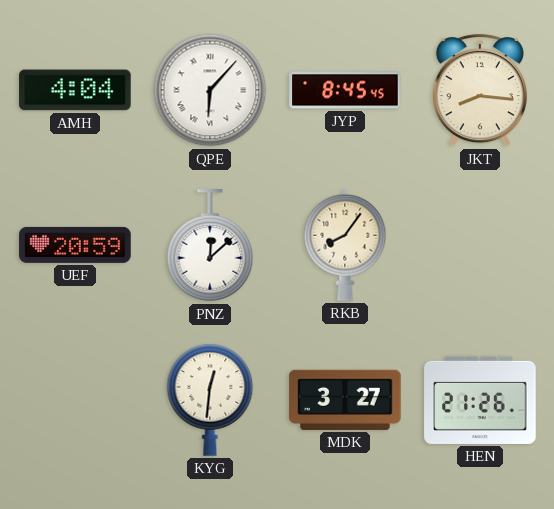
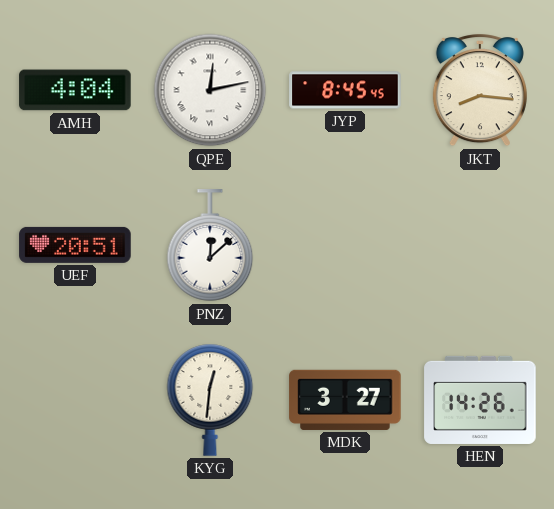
QPE: 6:07 -> 12:13 (210, 90)
UEF: 20:59 -> 20:51 (75, 245)
RKB: 8:06 -> none (345, 245)
HEN: 21:26 -> 14:26 (480, 400)
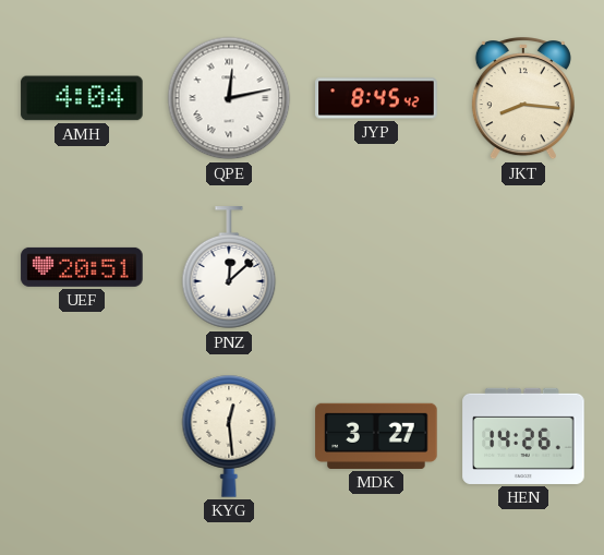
JYP: 8:45:45 -> 8:45:42 (376, 98)
KYG: 12:31 -> 12:29 (229, 436)
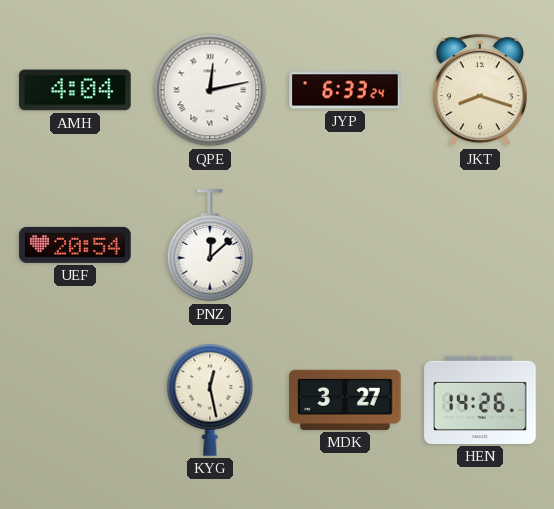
JYP: 8:45 -> 6:33 (345, 90)
JKT: 8:16 -> 8:18 (480, 91)
UEF: 20:51 -> 20:54 (75, 245)
KYG: 12:29 -> 12:28 (210, 400)
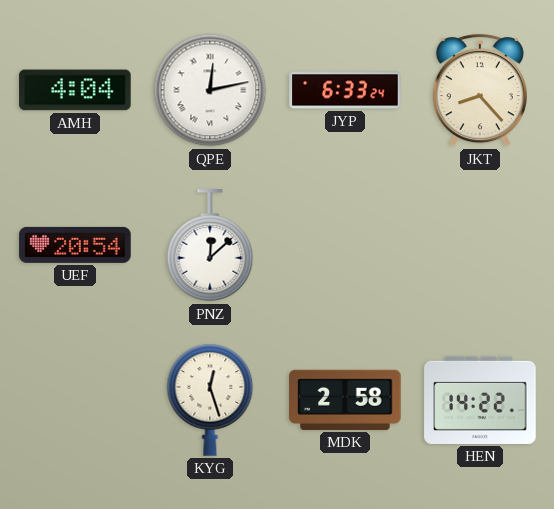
JKT: 8:18 -> 8:23 (480, 91)
KYG: 12:28 -> 12:27 (210, 400)
MDK: 3:27 -> 2:58 (345, 400)
HEN: 14:26 -> 14:22 (480, 400)
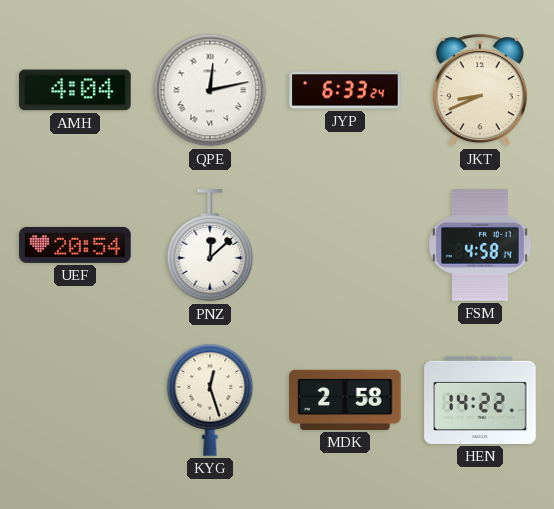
JKT: 8:23 -> 8:41 (480, 91)
FSM: none -> 4:58 (480, 245)
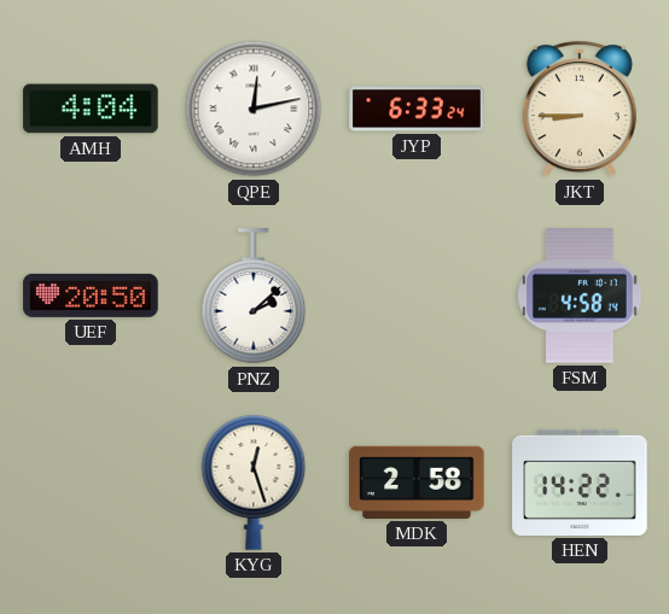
JKT: 8:41 -> 8:45 (580, 110)
UEF: 20:54 -> 20:50 (91, 296)
PNZ: 12:08 -> 2:08 (254, 297)
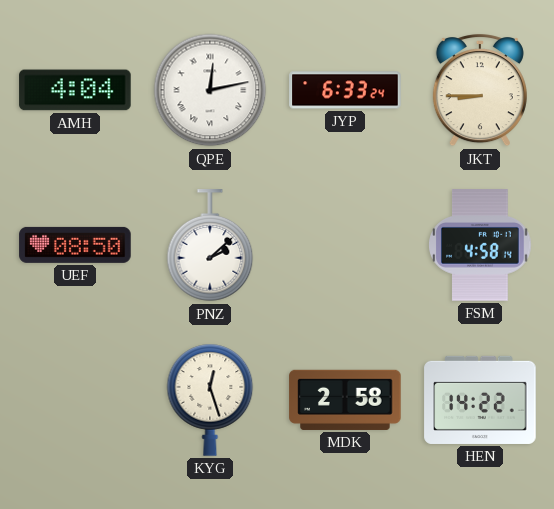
UEF: 20:50 -> 08:50 (75, 245)
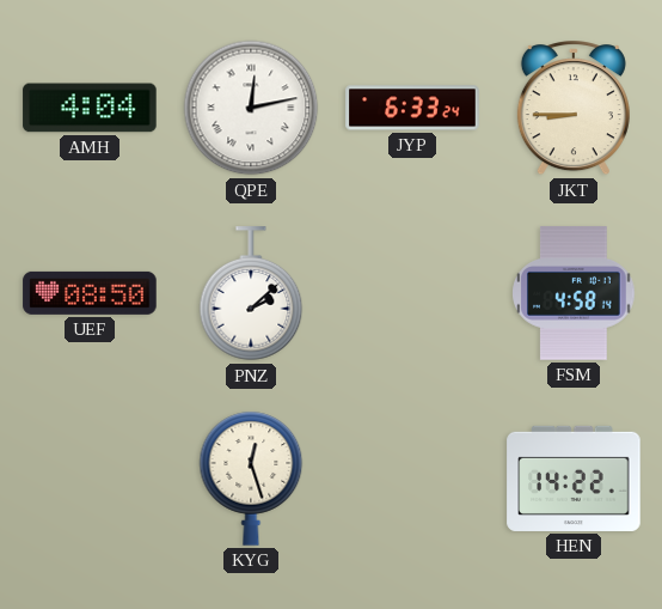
MDK: 2:58 -> none (345, 400)
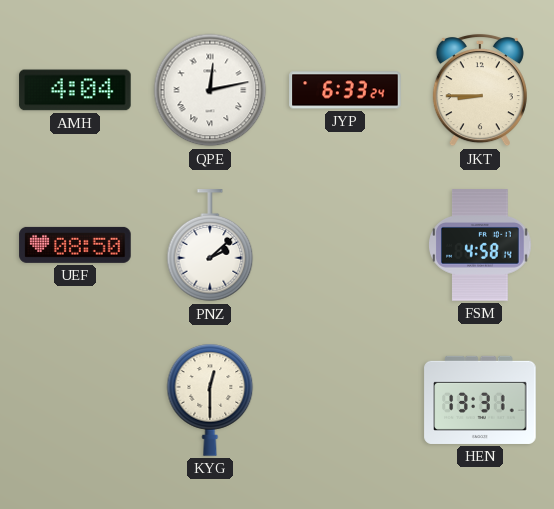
KYG: 12:27 -> 12:30 (210, 400)
HEN: 14:22 -> 13:31 (480, 400)
